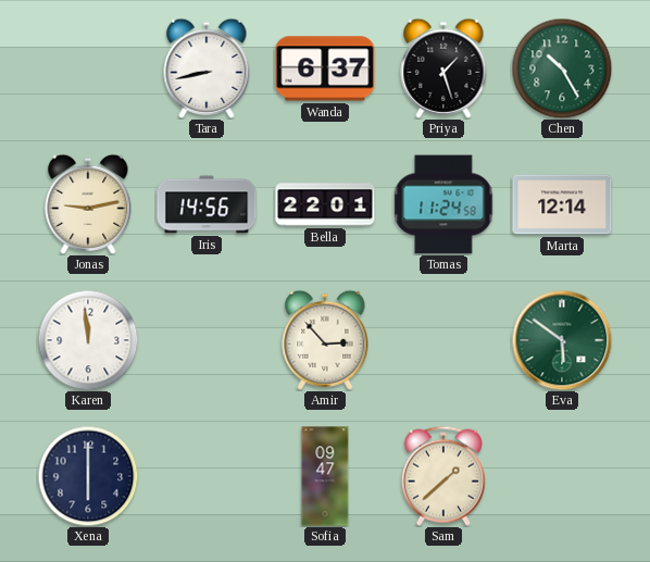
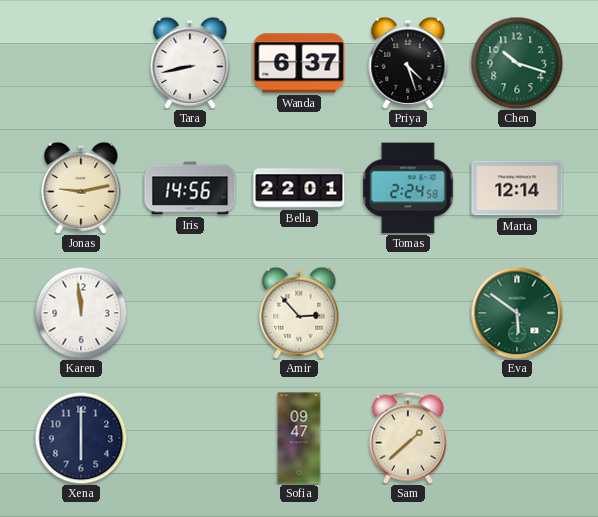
Priya: 1:27 -> 4:27 (408, 63)
Chen: 10:25 -> 10:18 (517, 63)
Tomas: 11:24 -> 2:24 (408, 188)
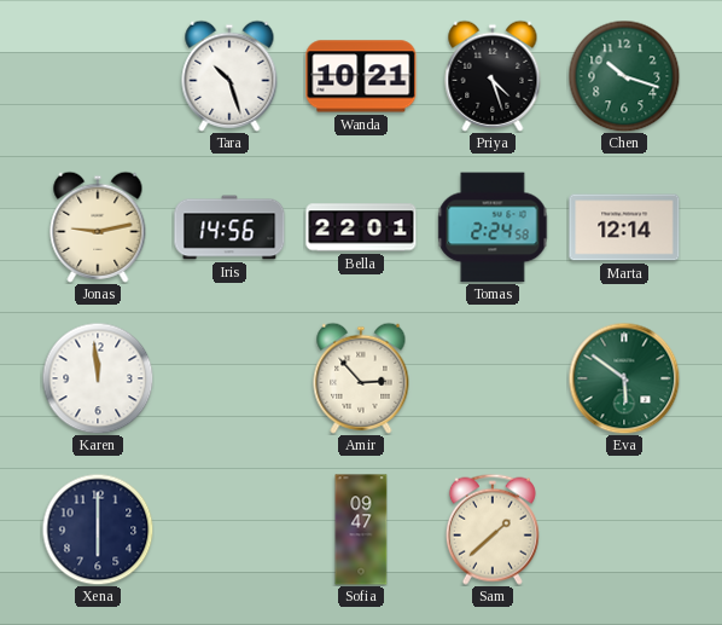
Tara: 8:43 -> 10:27 (229, 76)
Wanda: 6:37 -> 10:21 (361, 76)
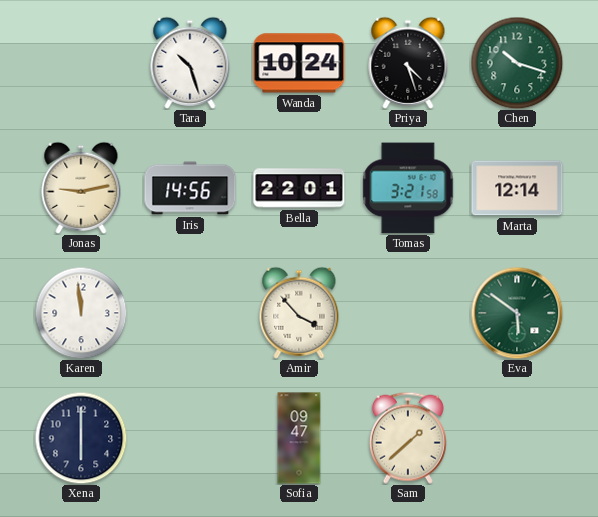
Wanda: 10:21 -> 10:24 (299, 63)
Tomas: 2:24 -> 3:21 (408, 188)
Amir: 2:53 -> 3:53 (299, 313)
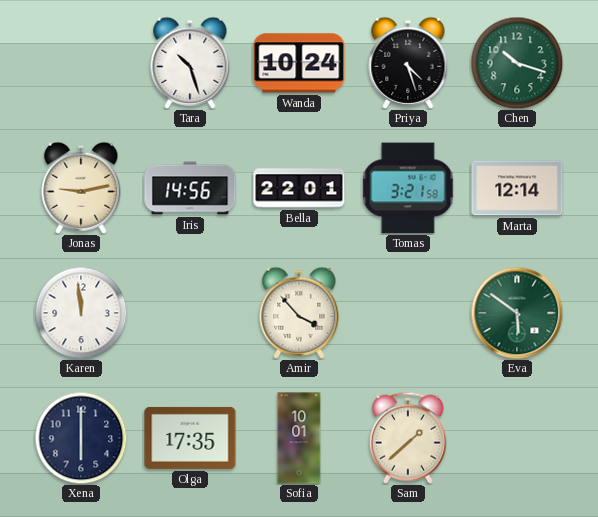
Olga: none -> 17:35 (190, 438)
Sofia: 09:47 -> 10:01 (299, 438)
